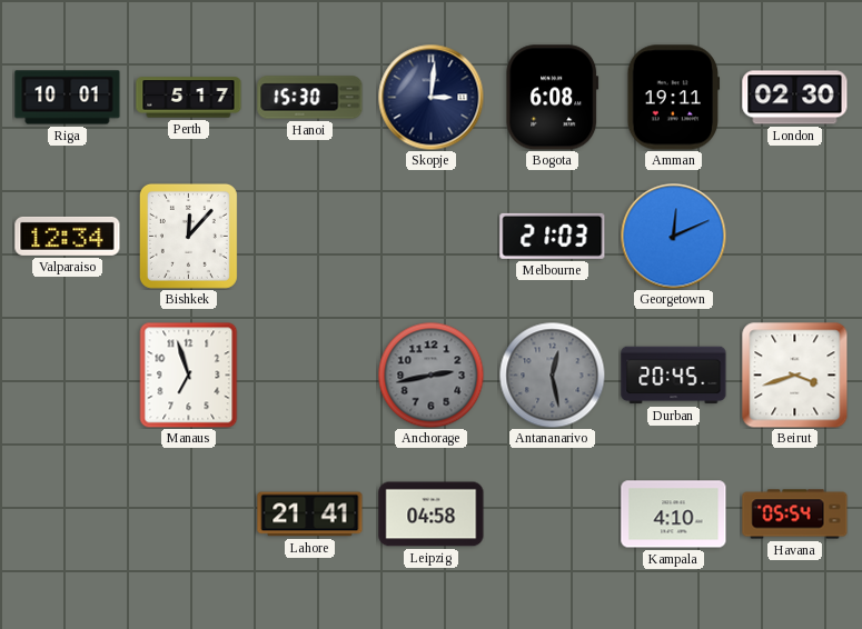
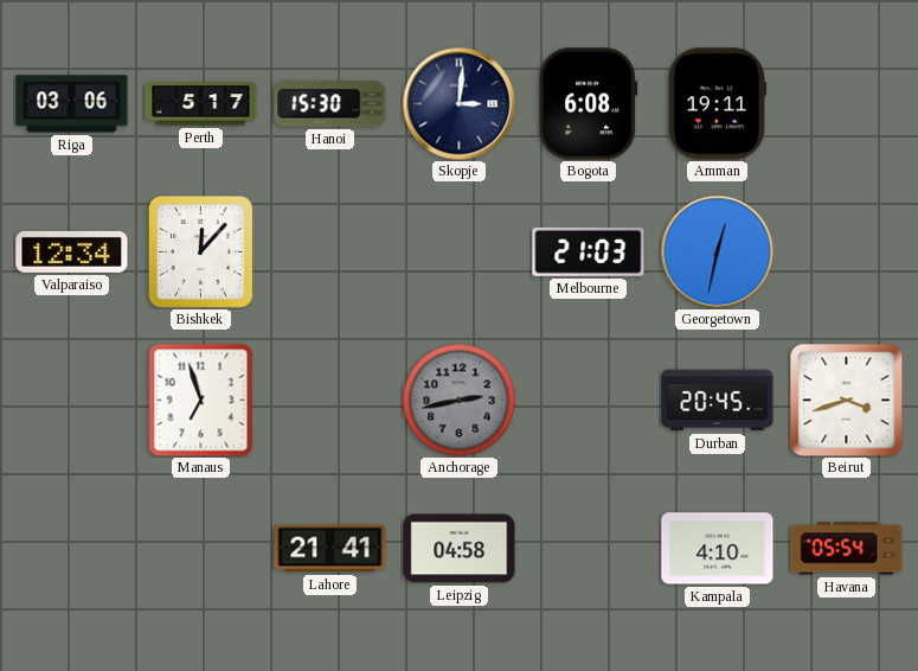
Riga: 10:01 -> 03:06 (72, 104)
London: 02:30 -> none (795, 98)
Georgetown: 12:11 -> 12:32 (717, 251)
Antananarivo: 12:28 -> none (552, 375)
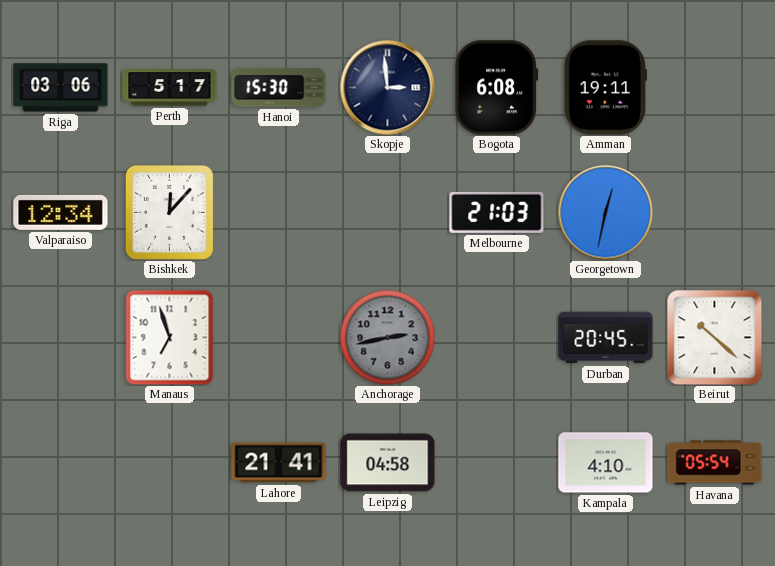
Skopje: 3:01 -> 2:59 (387, 87)
Beirut: 3:42 -> 10:22 (715, 338)
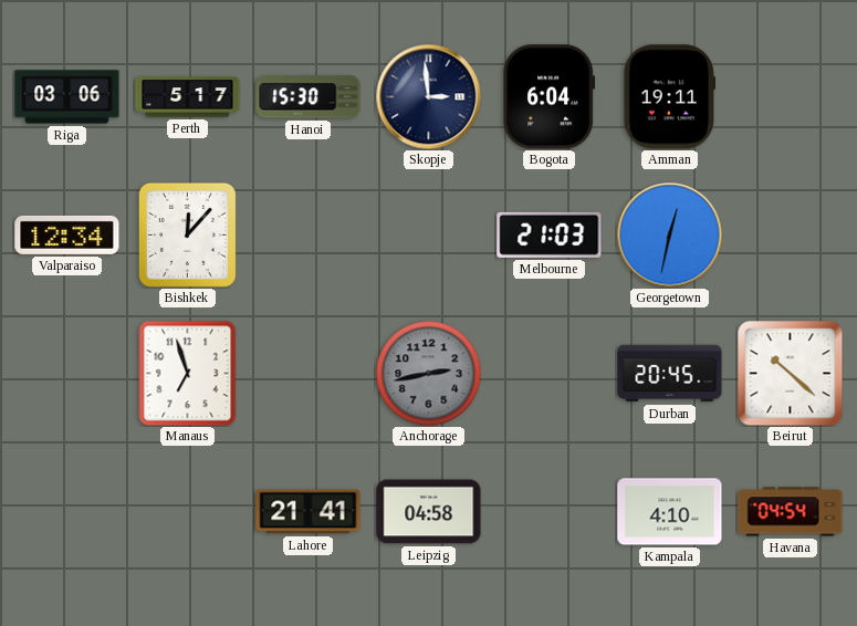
Bogota: 6:08 -> 6:04 (550, 97)
Havana: 05:54 -> 04:54 (791, 512)
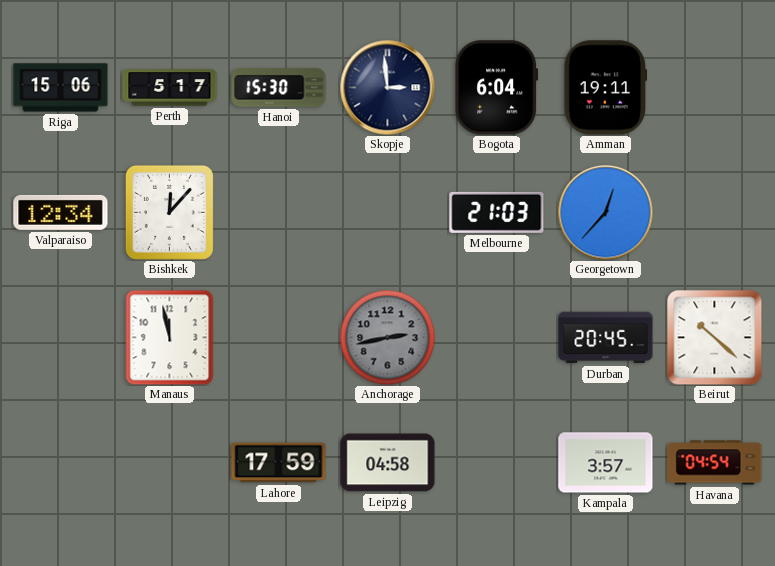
Riga: 03:06 -> 15:06 (61, 88)
Georgetown: 12:32 -> 12:37 (605, 212)
Manaus: 6:57 -> 11:58 (170, 337)
Lahore: 21:41 -> 17:59 (279, 463)
Kampala: 4:10 -> 3:57 (606, 463)
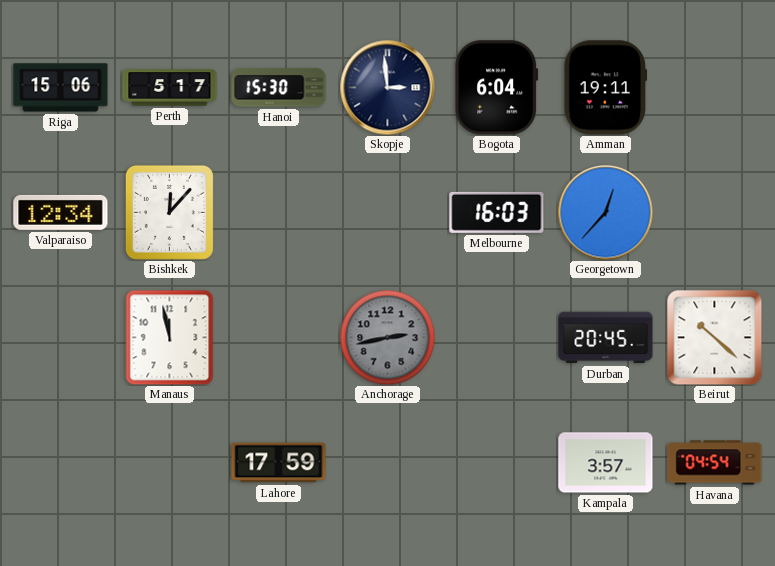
Melbourne: 21:03 -> 16:03 (497, 212)
Leipzig: 04:58 -> none (388, 463)
